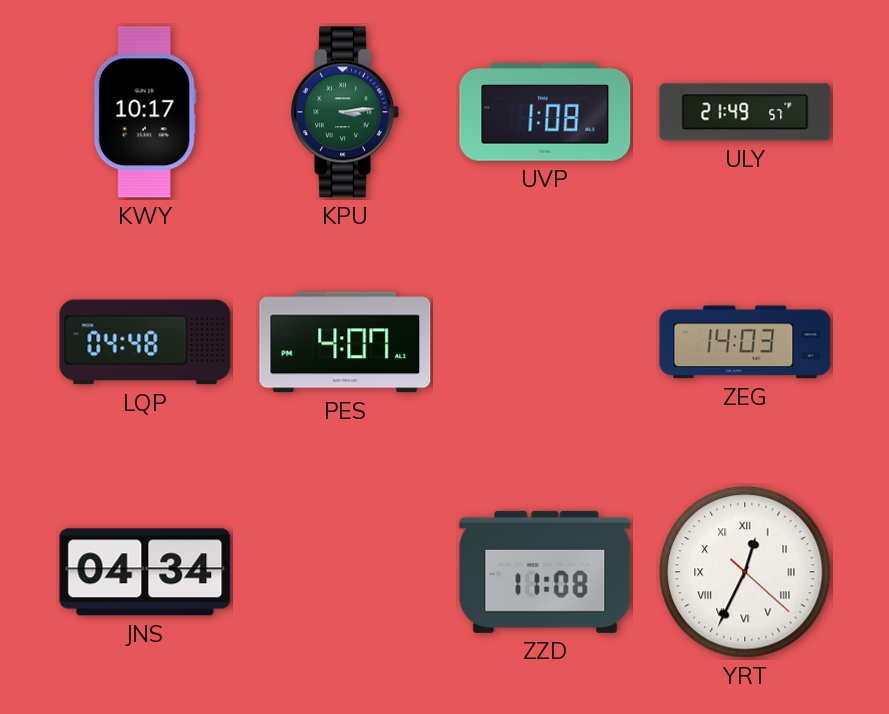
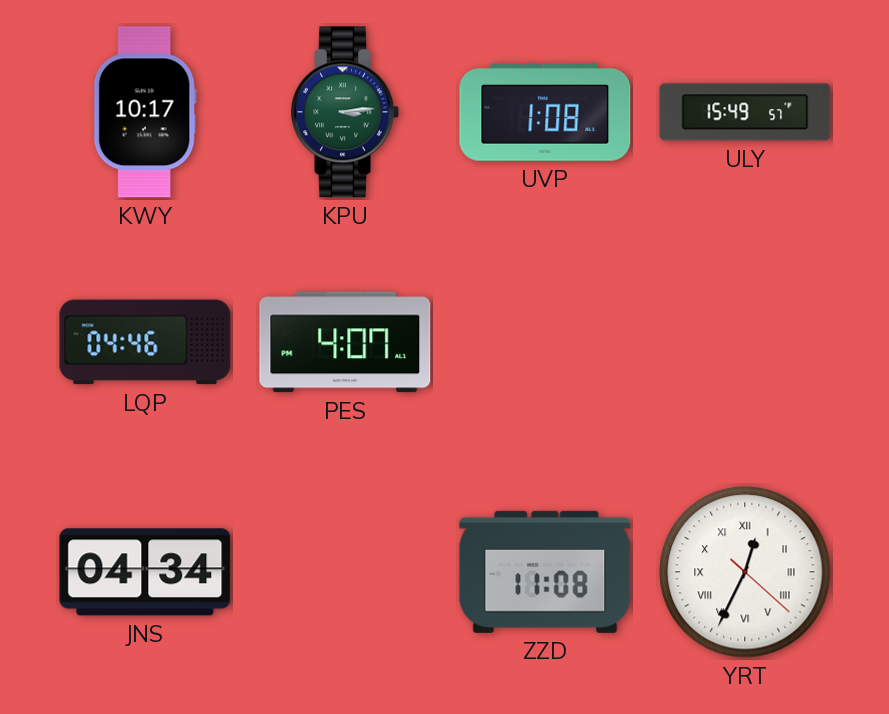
ULY: 21:49 -> 15:49 (745, 112)
LQP: 04:48 -> 04:46 (145, 342)
ZEG: 14:03 -> none (745, 342)
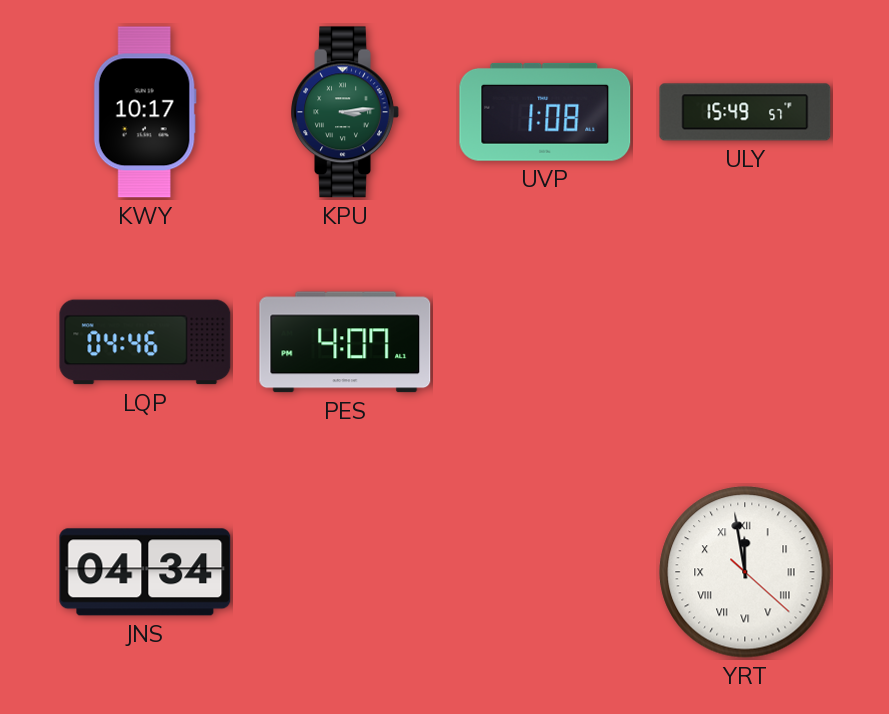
ZZD: 11:08 -> none (545, 572)
YRT: 12:34 -> 11:58 (745, 572)
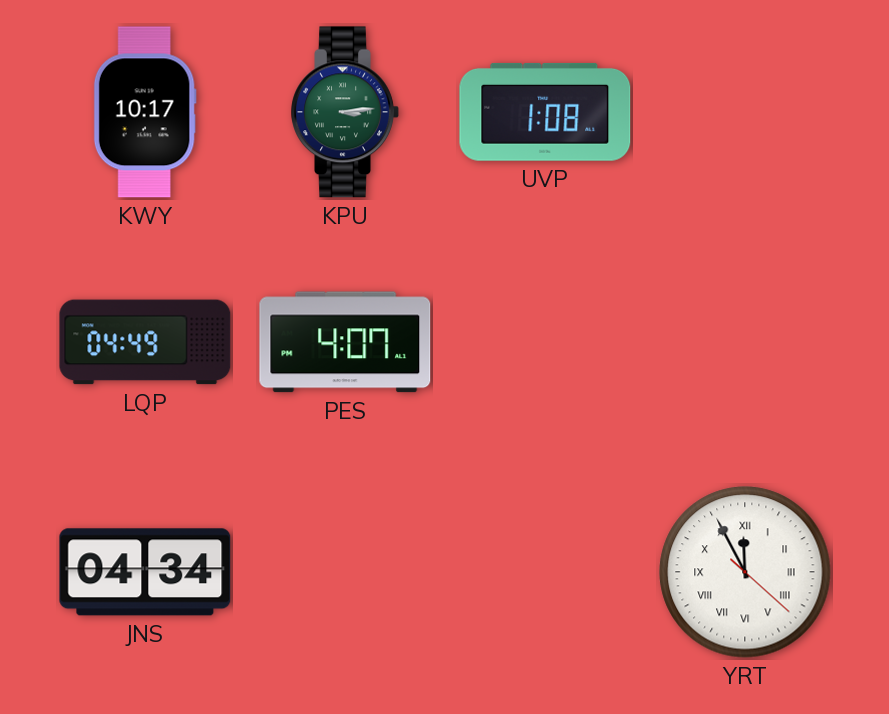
ULY: 15:49 -> none (745, 112)
LQP: 04:46 -> 04:49 (145, 342)
YRT: 11:58 -> 11:55 (745, 572)
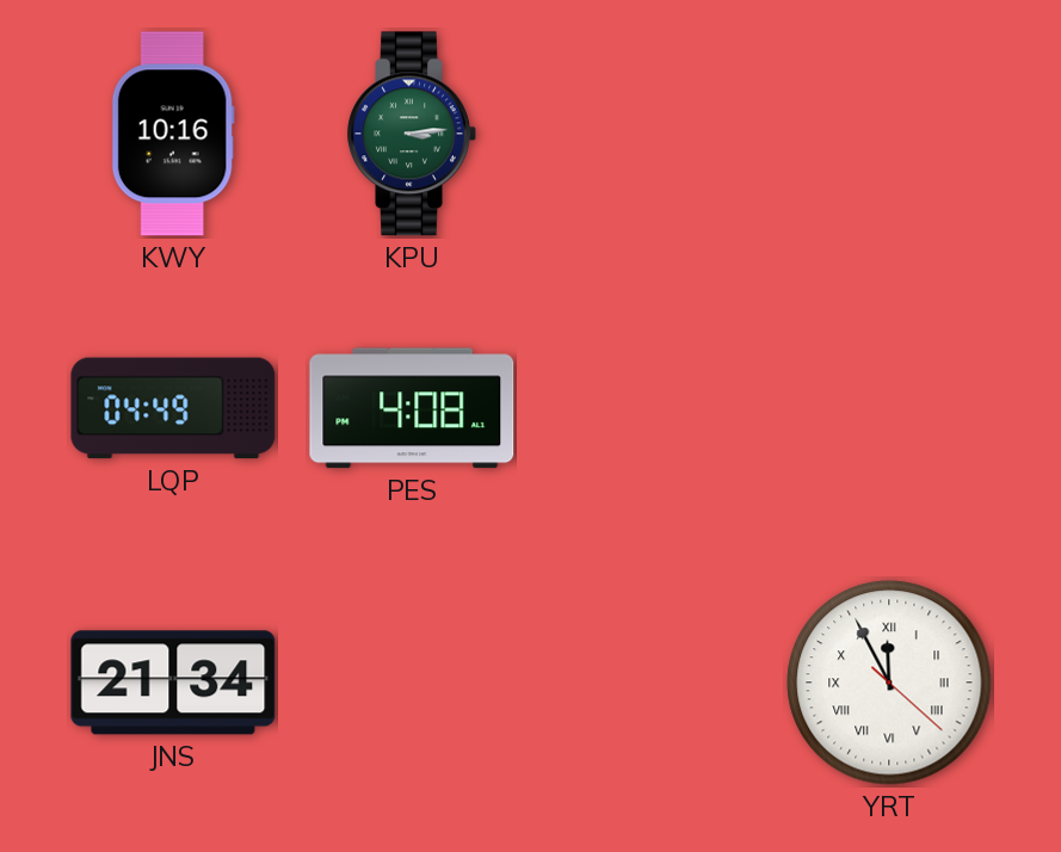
KWY: 10:17 -> 10:16 (173, 134)
UVP: 1:08 -> none (545, 112)
PES: 4:07 -> 4:08 (412, 408)
JNS: 04:34 -> 21:34 (173, 683)
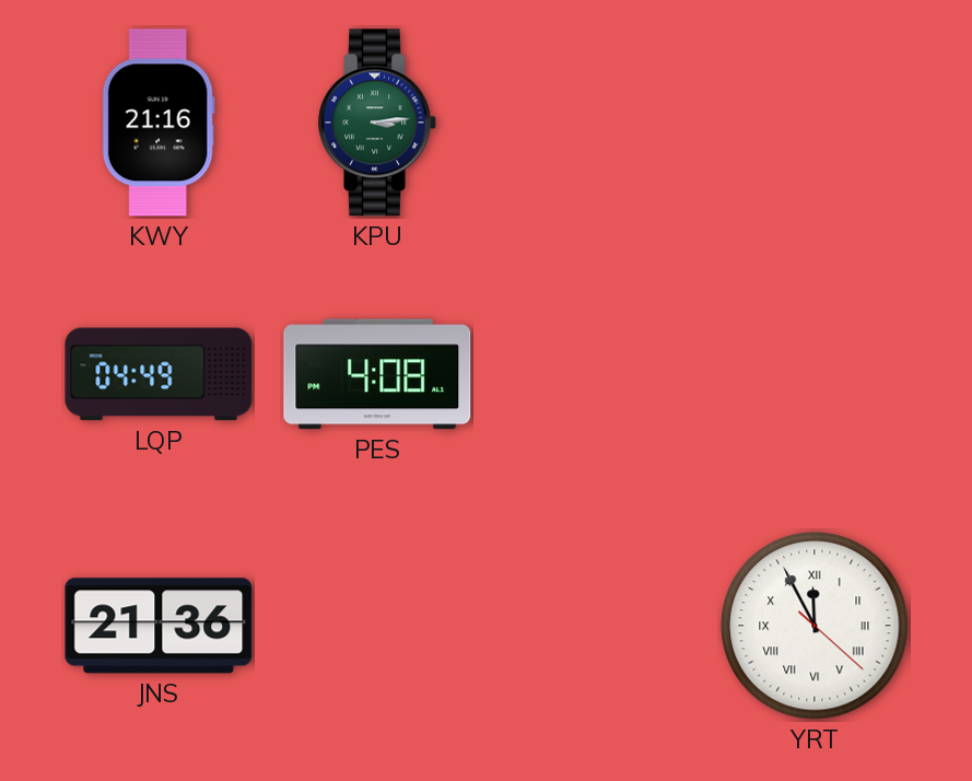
KWY: 10:16 -> 21:16 (159, 123)
JNS: 21:34 -> 21:36 (159, 626)
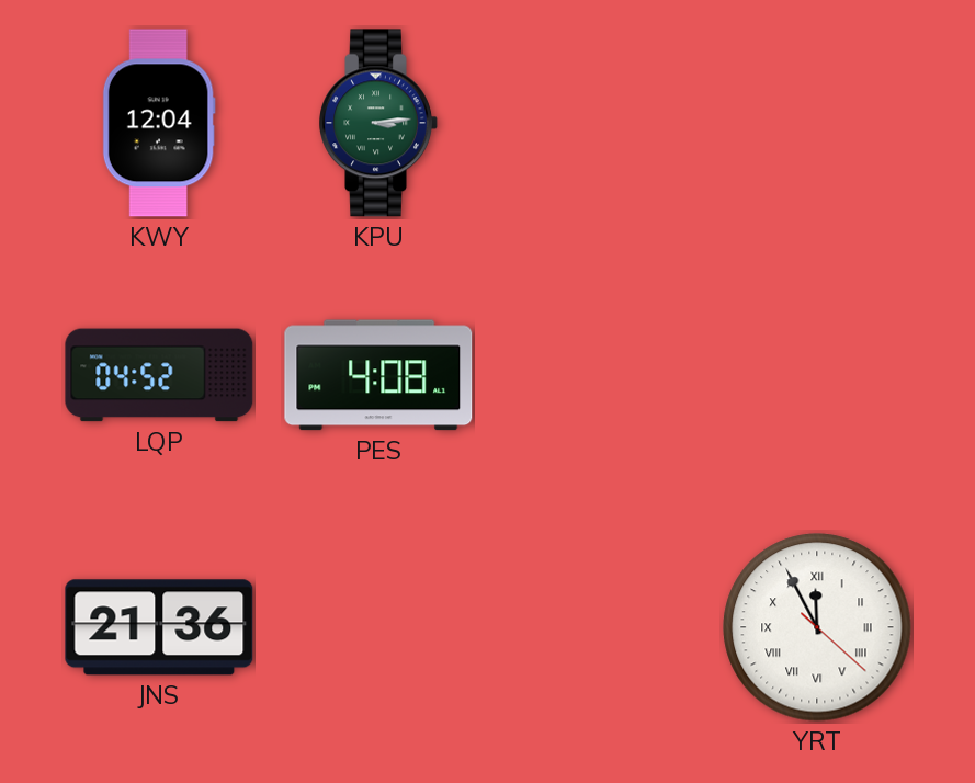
KWY: 21:16 -> 12:04 (159, 123)
LQP: 04:49 -> 04:52 (159, 375)
